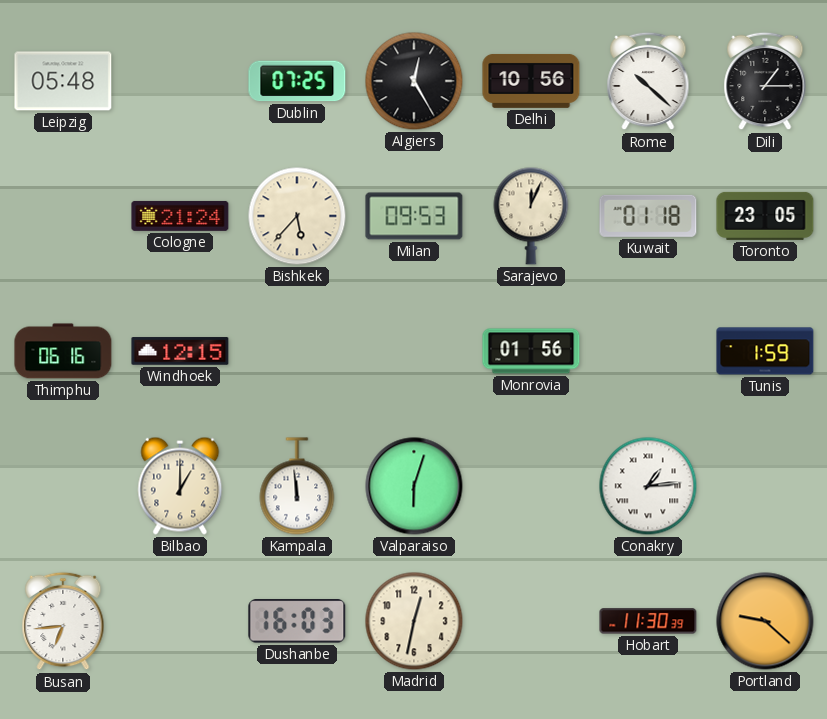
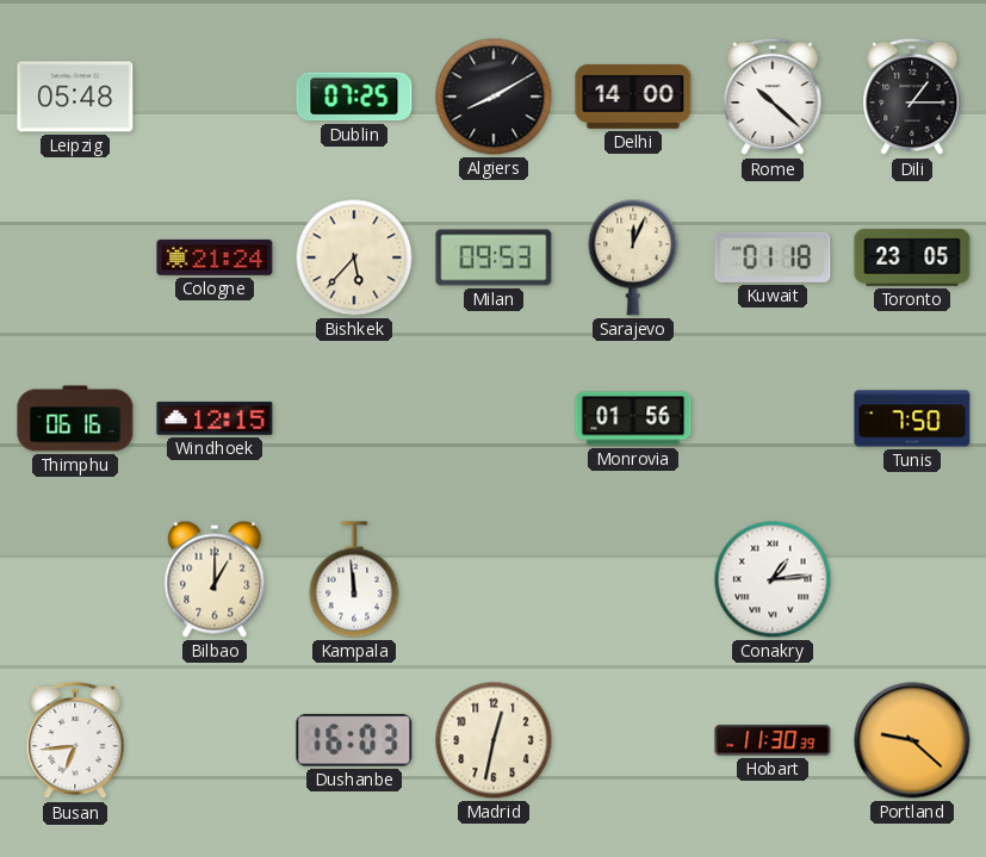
Algiers: 12:25 -> 8:10 (494, 97)
Delhi: 10:56 -> 14:00 (633, 97)
Tunis: 1:59 -> 7:50 (912, 418)
Valparaiso: 6:03 -> none (414, 486)
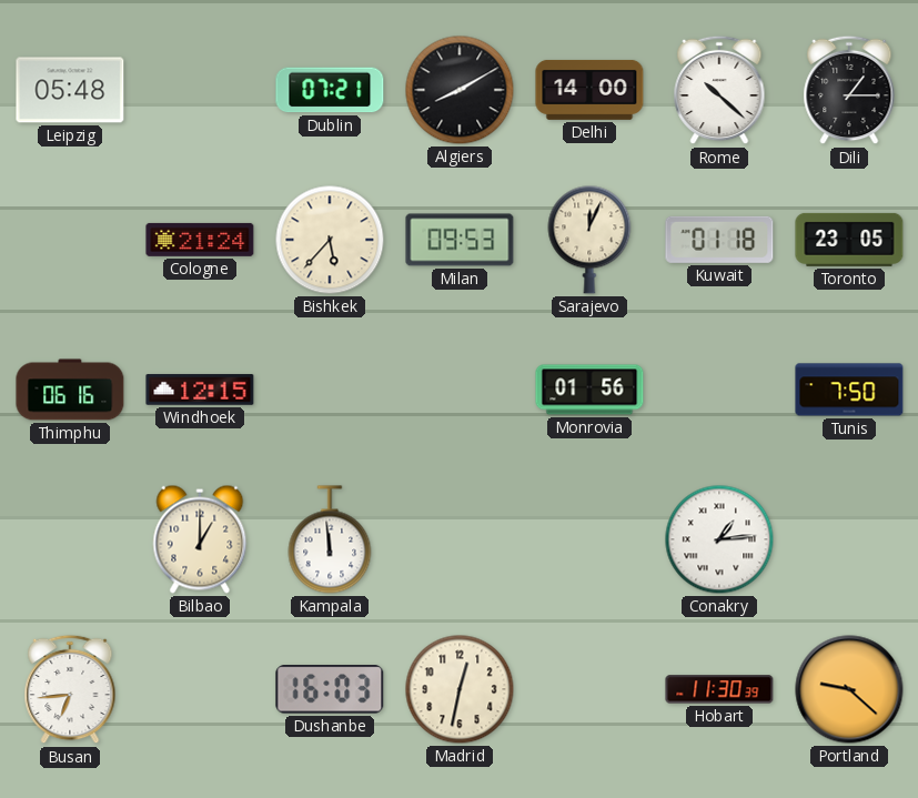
Dublin: 07:25 -> 07:21 (330, 90)
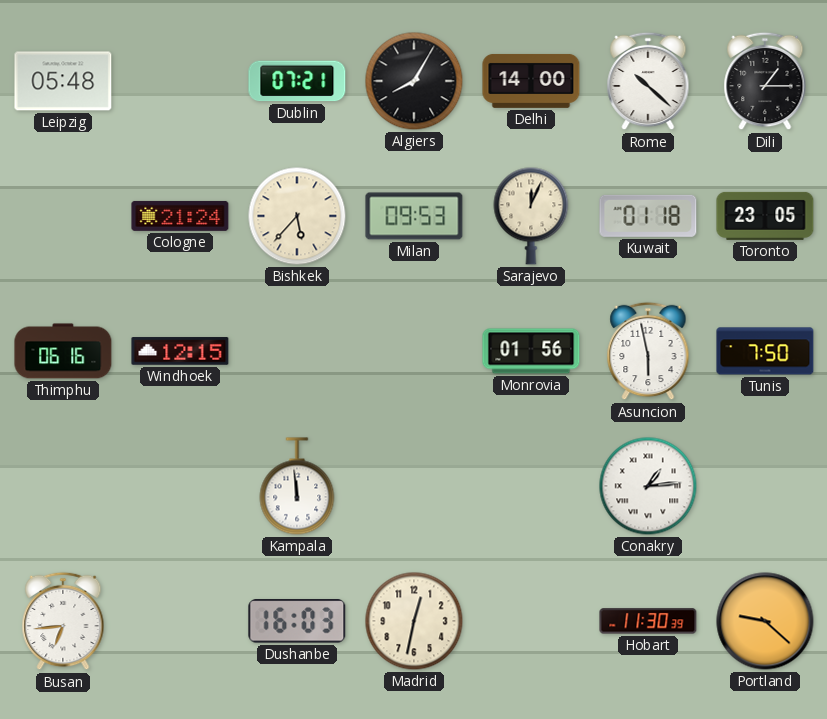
Algiers: 8:10 -> 8:05 (414, 81)
Asuncion: none -> 5:58 (648, 351)
Bilbao: 1:00 -> none (200, 539)
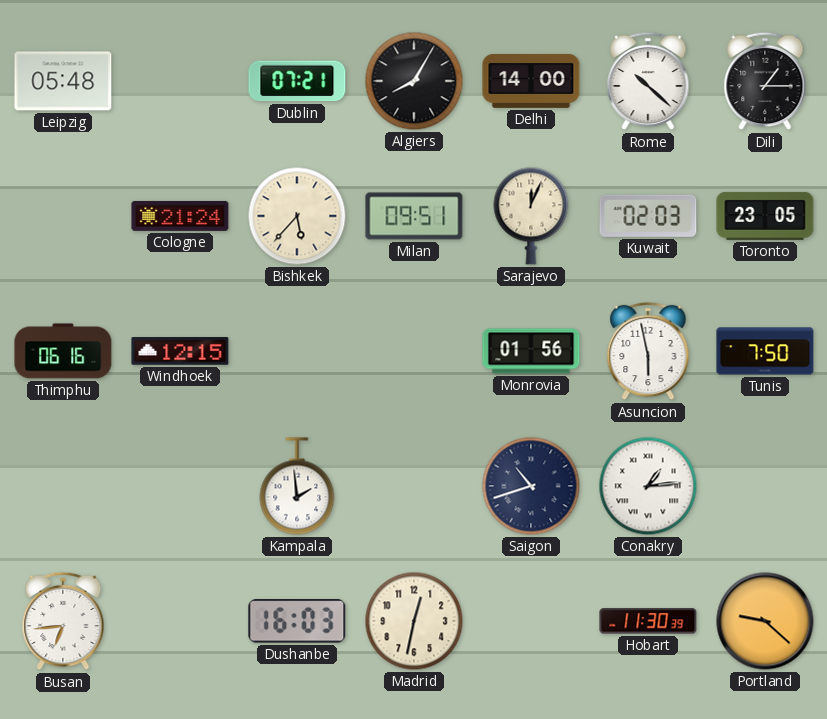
Milan: 09:53 -> 09:51 (414, 216)
Kuwait: 01:18 -> 02:03 (648, 216)
Kampala: 11:59 -> 1:59 (297, 486)
Saigon: none -> 10:42 (531, 486)
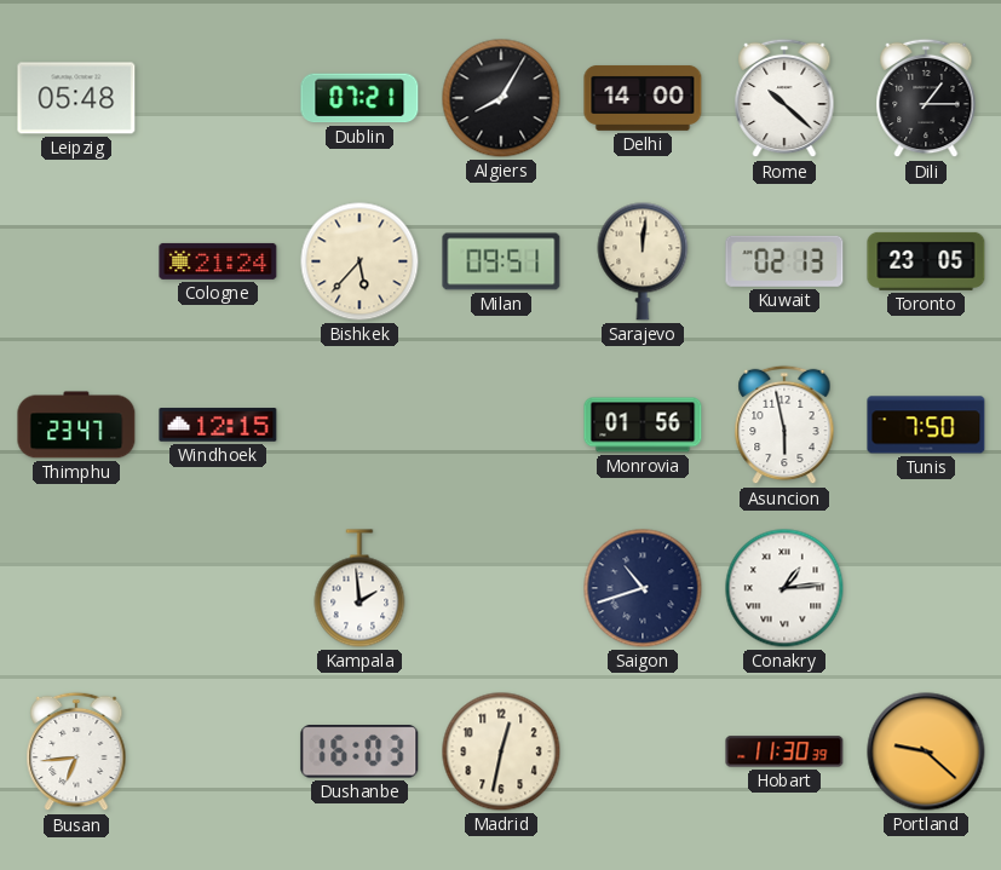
Sarajevo: 12:04 -> 12:01 (643, 261)
Kuwait: 02:03 -> 02:13 (784, 261)
Thimphu: 06:16 -> 23:47 (76, 425)
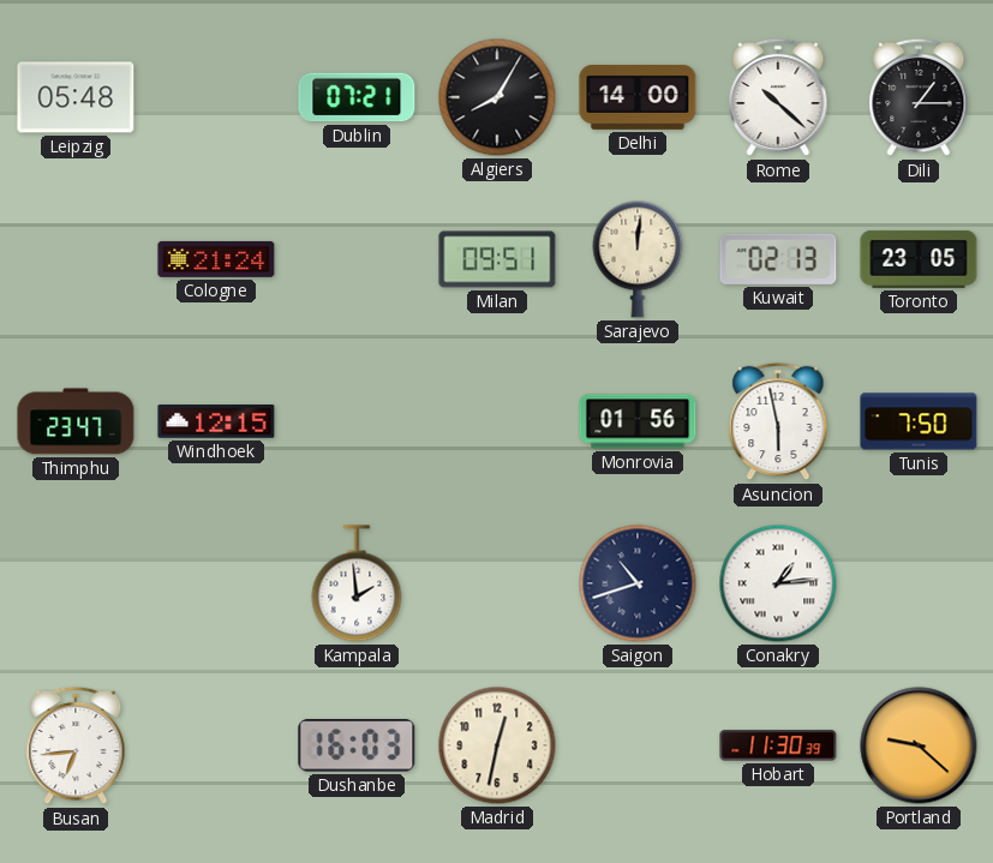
Bishkek: 5:37 -> none (359, 261)
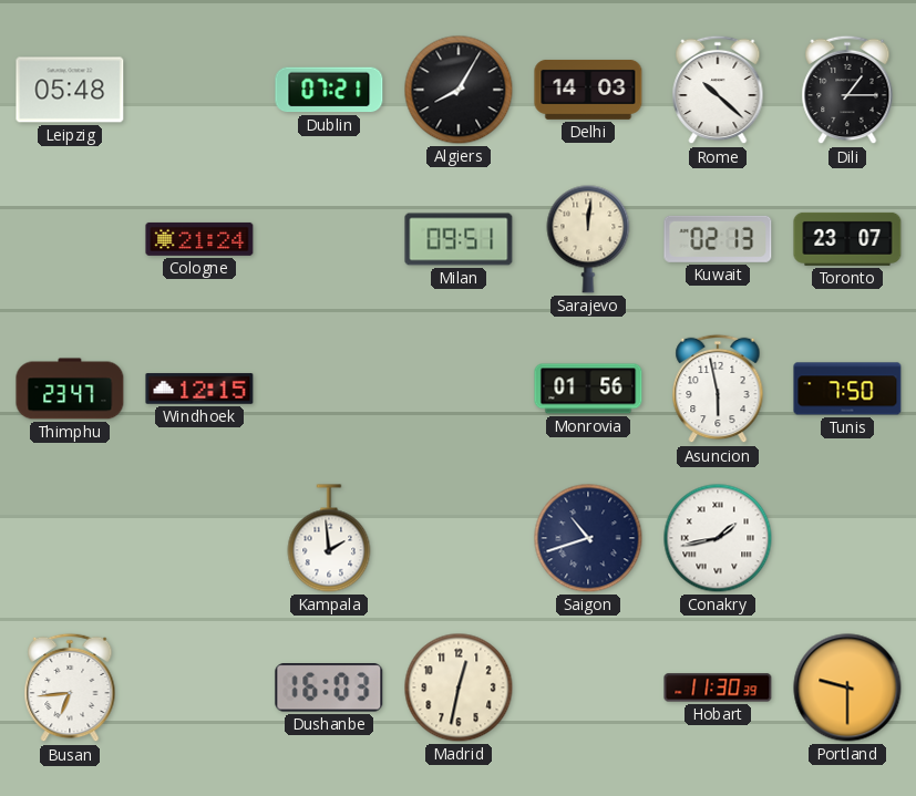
Delhi: 14:00 -> 14:03 (588, 90)
Toronto: 23:05 -> 23:07 (847, 239)
Conakry: 1:14 -> 1:43 (718, 538)
Portland: 9:22 -> 9:30 (847, 688)
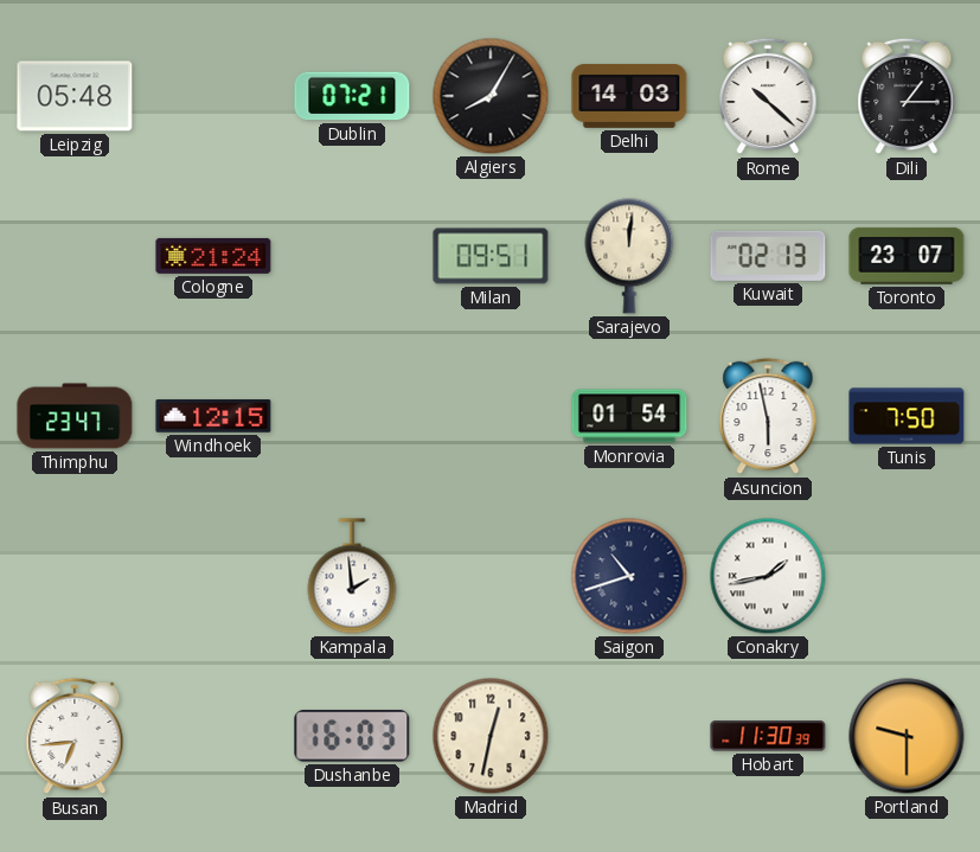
Monrovia: 01:56 -> 01:54 (629, 416)
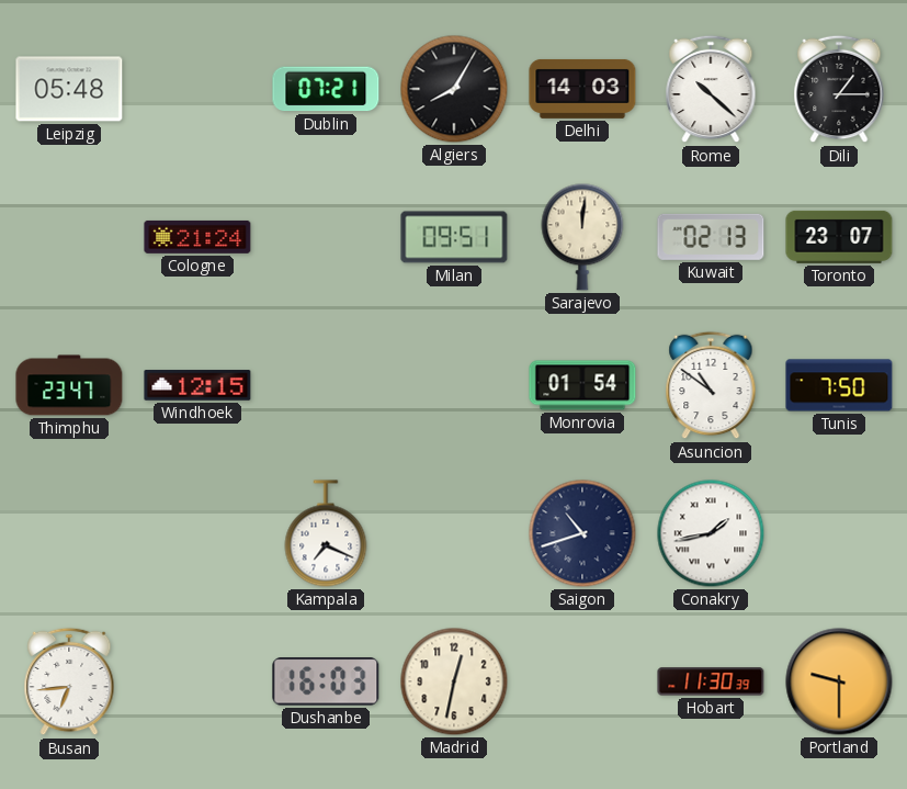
Asuncion: 5:58 -> 10:51 (711, 385)
Kampala: 1:59 -> 7:19 (326, 533)
